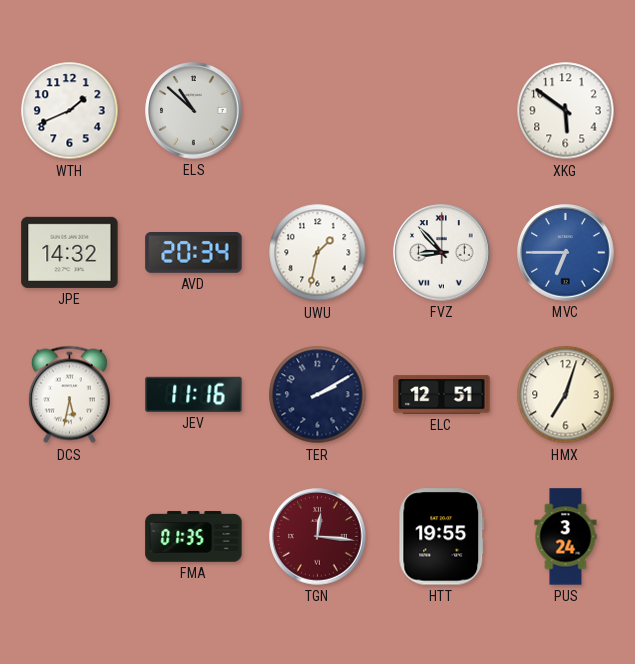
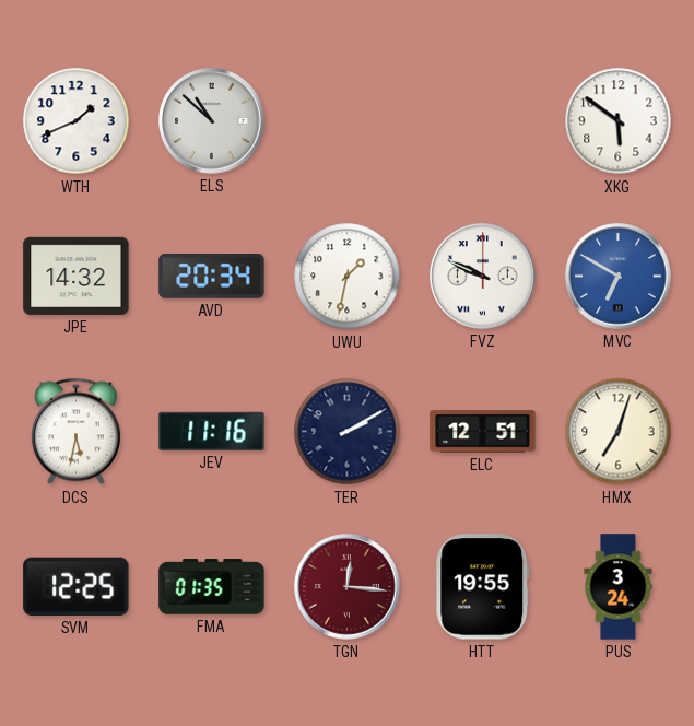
FVZ: 8:53 -> 9:49 (483, 277)
MVC: 6:45 -> 6:50 (619, 277)
SVM: none -> 12:25 (77, 586)
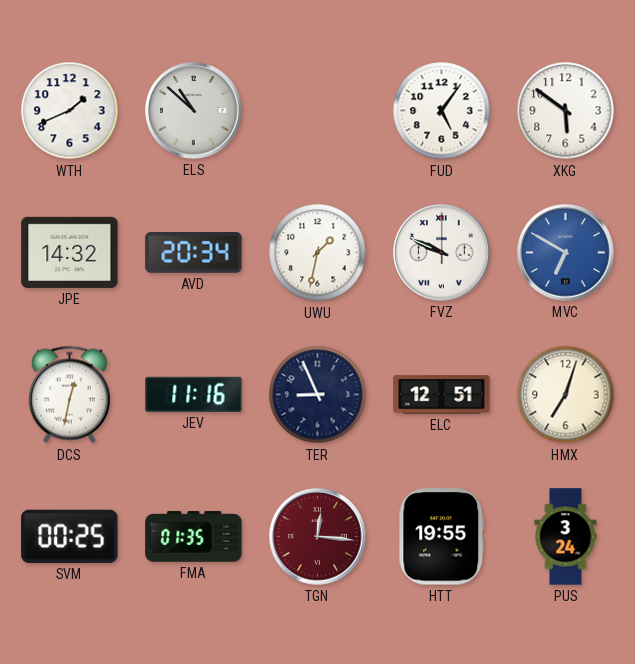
FUD: none -> 5:06 (442, 111)
DCS: 5:32 -> 12:32 (69, 395)
TER: 2:10 -> 8:56 (318, 395)
SVM: 12:25 -> 00:25 (70, 536)
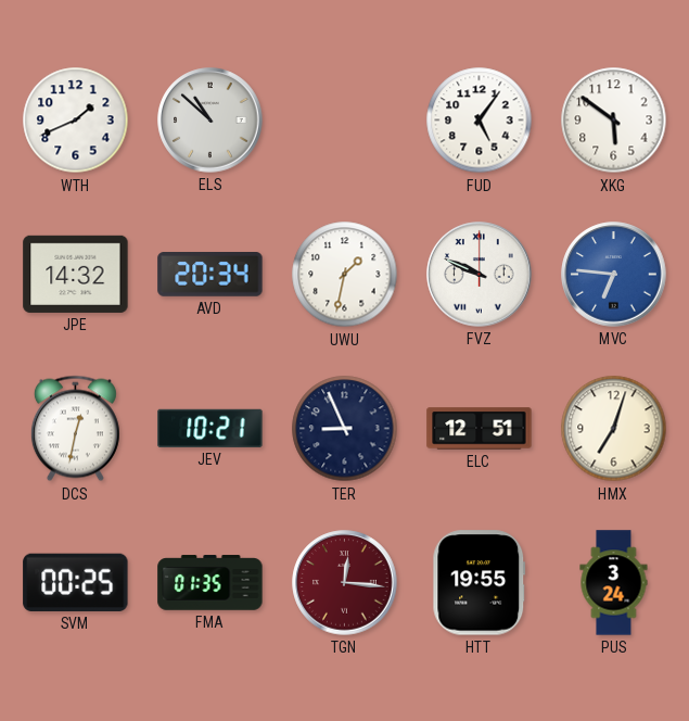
MVC: 6:50 -> 6:46 (614, 275)
JEV: 11:16 -> 10:21 (210, 428)
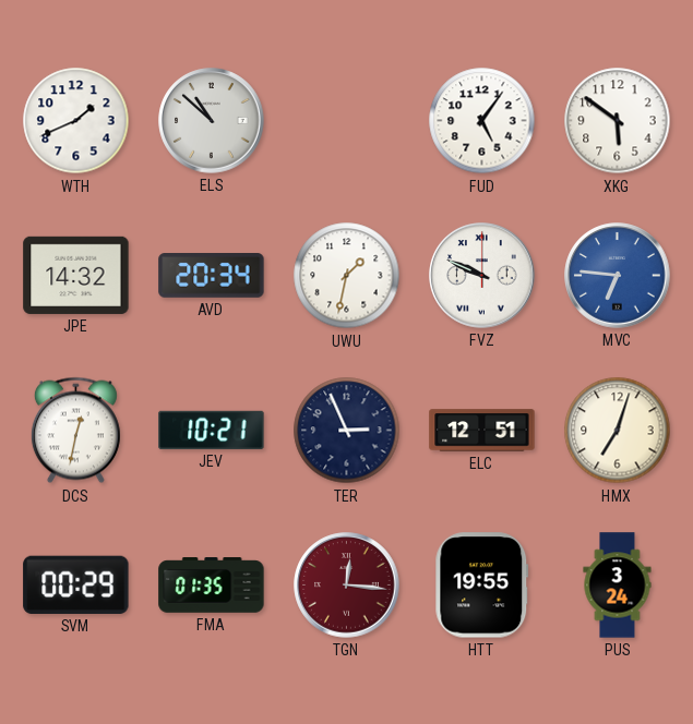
TER: 8:56 -> 2:56 (347, 431)
SVM: 00:25 -> 00:29 (76, 584)
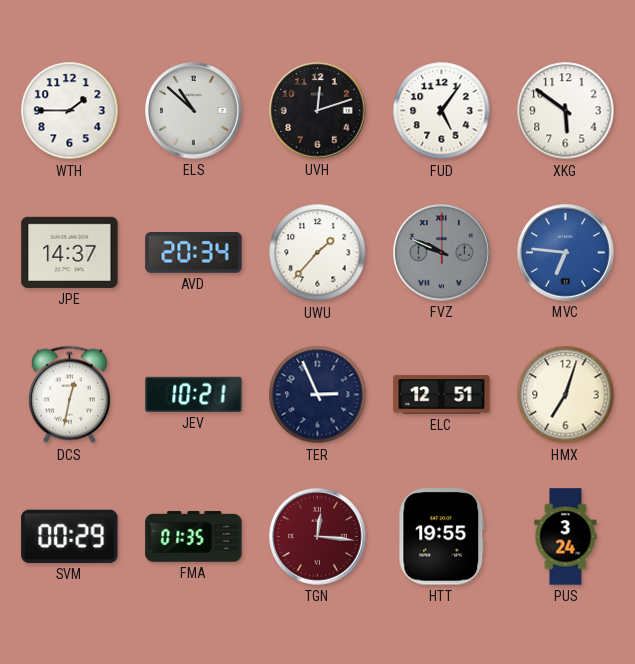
WTH: 1:41 -> 1:45 (70, 111)
UVH: none -> 12:12 (318, 111)
JPE: 14:32 -> 14:37 (70, 252)
UWU: 1:32 -> 1:37 (318, 253)
FVZ dial: white -> grey (442, 253)
